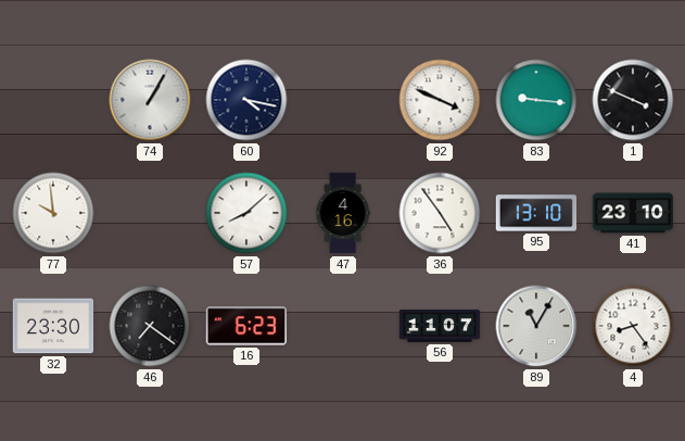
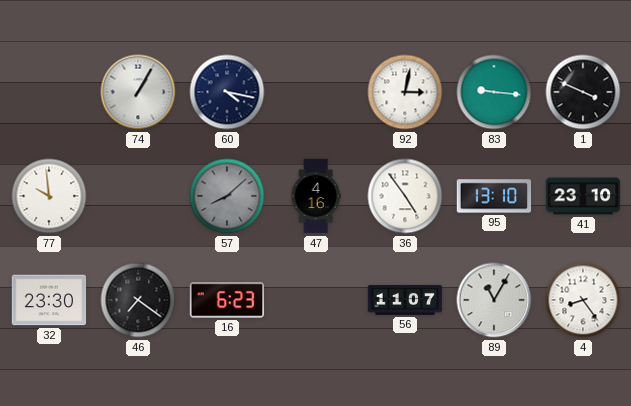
92: 3:49 -> 3:02 (405, 92)
57 dial: white -> grey (227, 196)
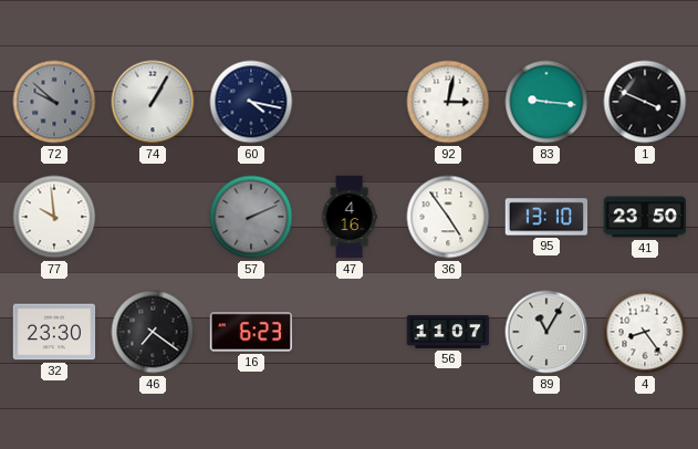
72: none -> 9:52 (54, 102)
57: 8:08 -> 2:11 (251, 217)
41: 23:10 -> 23:50 (645, 217)
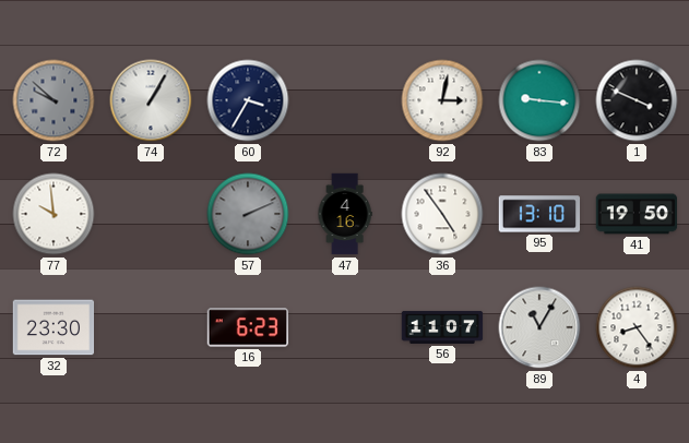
60: 4:17 -> 3:35 (248, 100)
41: 23:50 -> 19:50 (637, 214)
46: 7:21 -> none (153, 332)
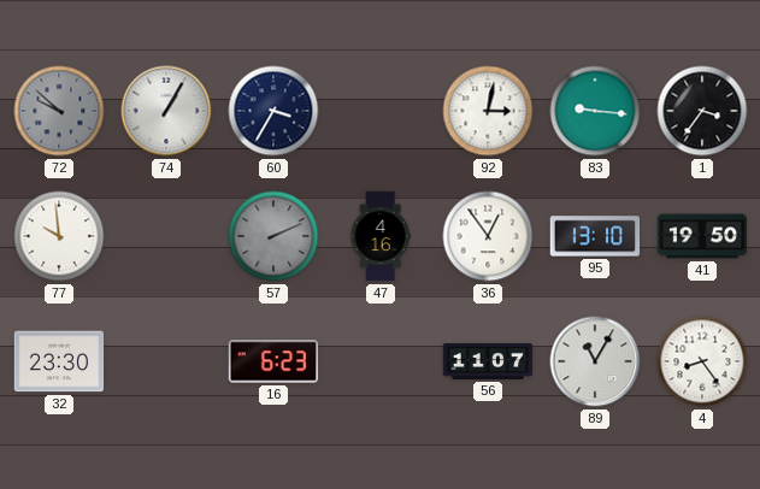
1: 3:49 -> 3:36 (702, 111)
36: 4:54 -> 12:54 (488, 236)
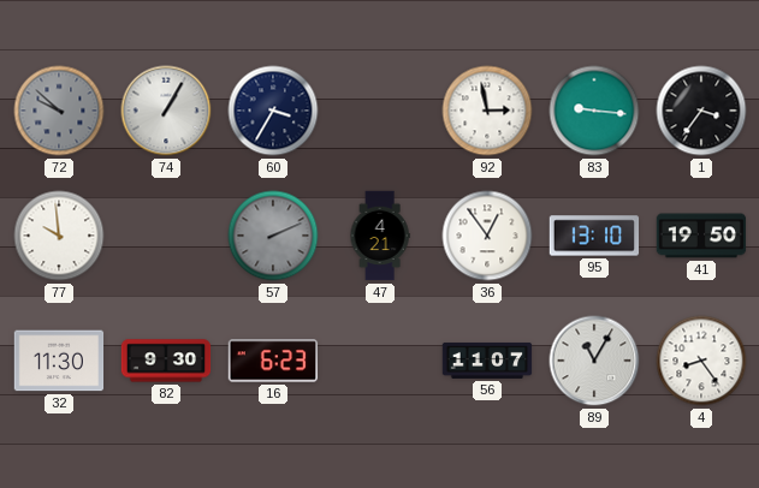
92: 3:02 -> 2:58 (487, 111)
47: 4:16 -> 4:21 (380, 236)
32: 23:30 -> 11:30 (59, 361)
82: none -> 9:30 (166, 361)
